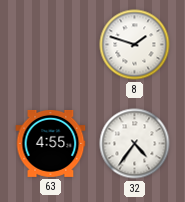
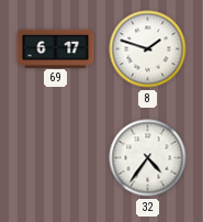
69: none -> 6:17 (56, 48)
63: 4:55 -> none (51, 143)
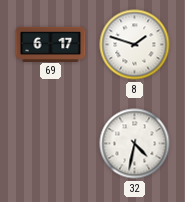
32: 4:36 -> 4:32 (135, 144)
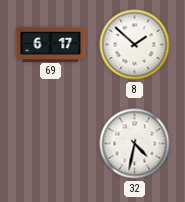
8: 1:48 -> 1:52 (135, 45)
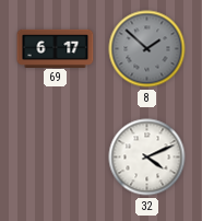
8 dial: white -> grey (147, 49)
32: 4:32 -> 4:11 (147, 158)
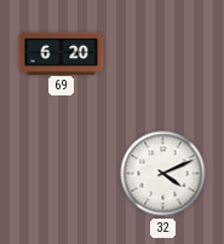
69: 6:17 -> 6:20 (62, 53)
8: 1:52 -> none (147, 49)
